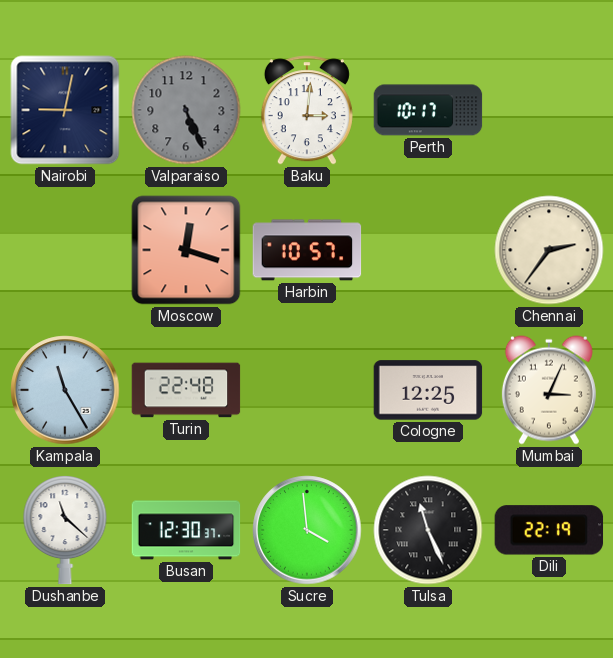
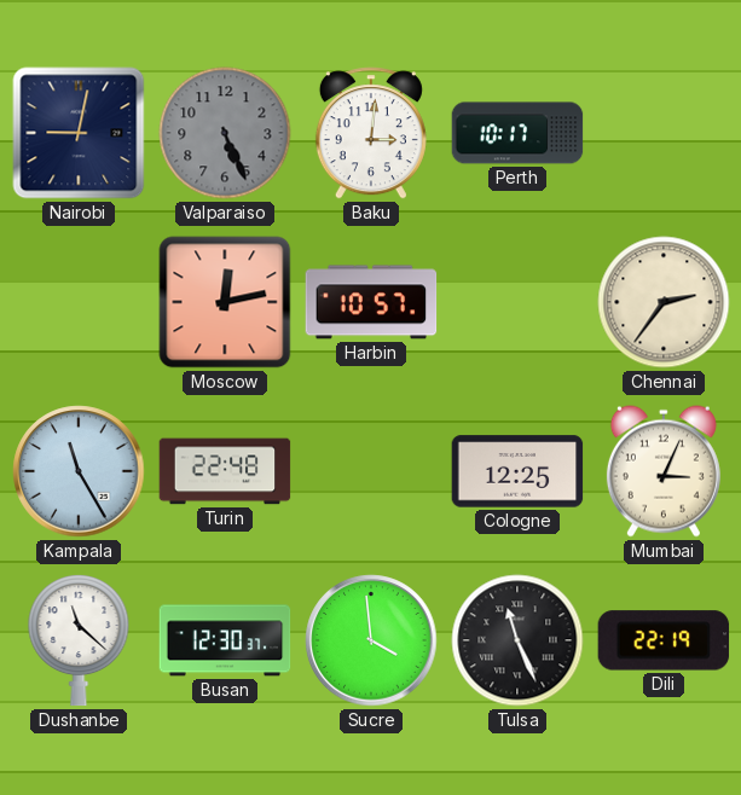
Moscow: 12:18 -> 12:13 (225, 302)
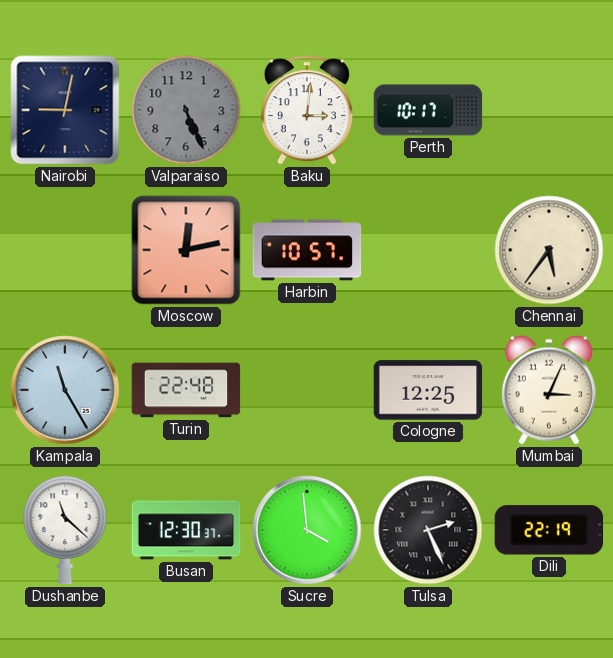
Chennai: 2:36 -> 5:36 (549, 250)
Tulsa: 11:26 -> 2:26 (428, 530)
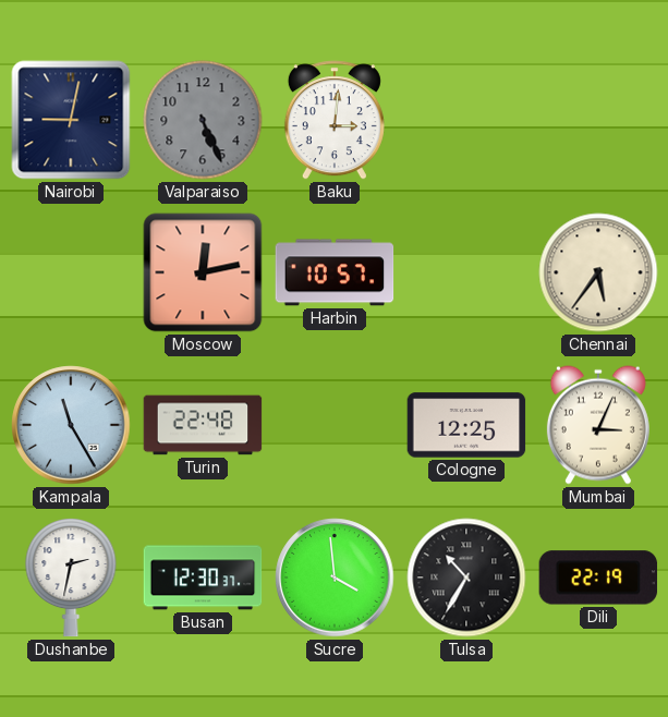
Perth: 10:17 -> none (428, 110)
Dushanbe: 11:22 -> 2:32 (71, 578)
Tulsa: 2:26 -> 10:35 (466, 578)
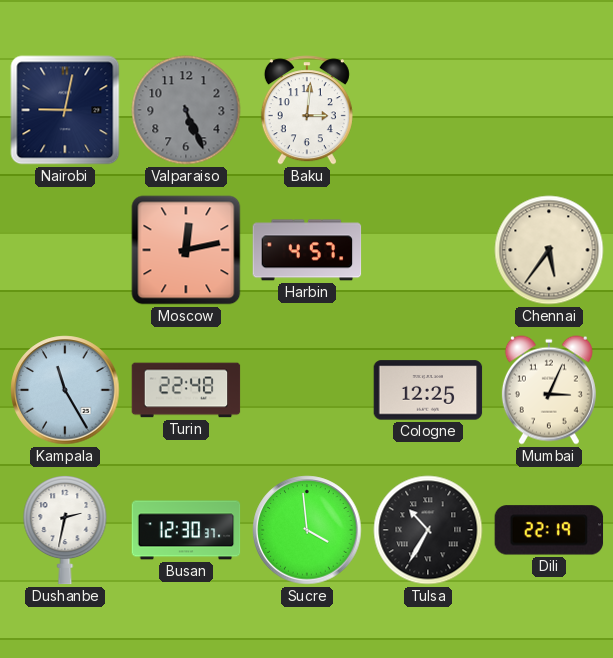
Harbin: 10:57 -> 4:57 (307, 250)
